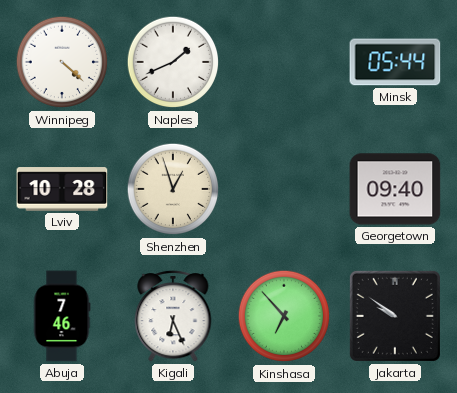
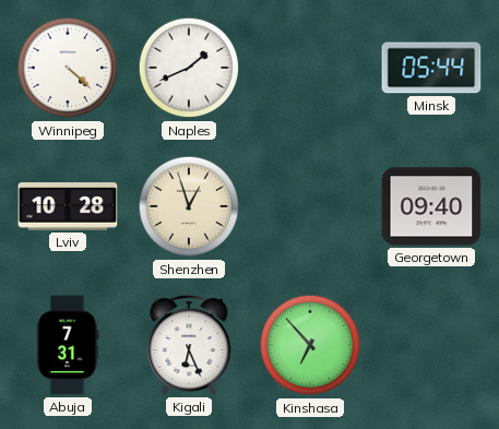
Abuja: 7:46 -> 7:31 (68, 345)
Jakarta: 9:51 -> none (395, 316)
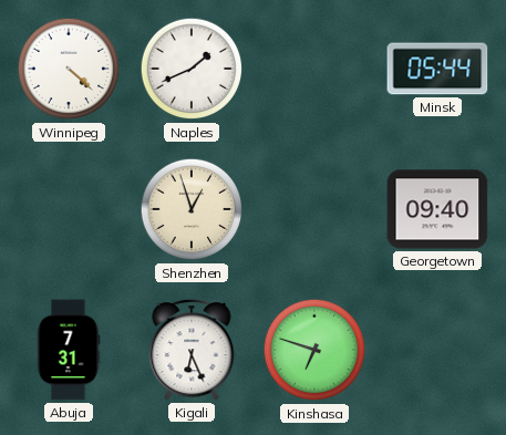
Lviv: 10:28 -> none (68, 206)
Kinshasa: 6:53 -> 6:48 (314, 350)
